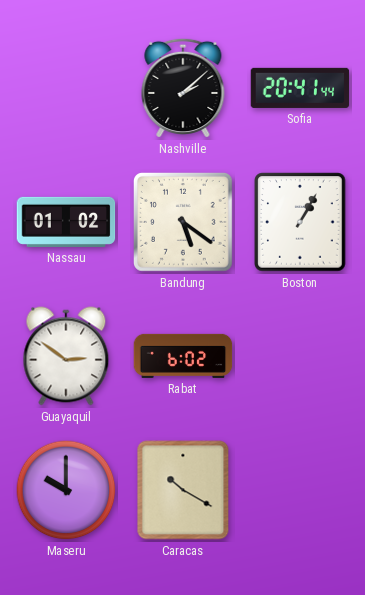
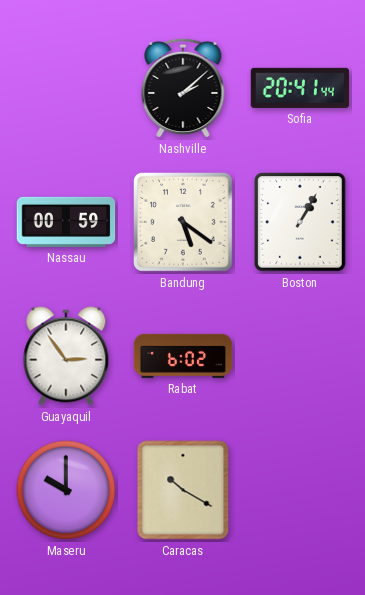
Nassau: 01:02 -> 00:59 (66, 222)
Guayaquil: 2:51 -> 2:54 (66, 356)
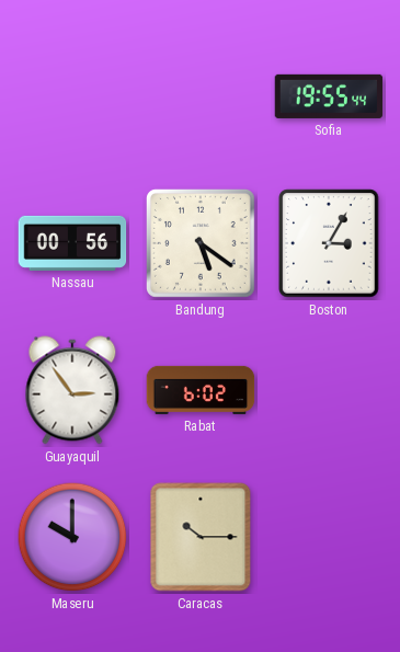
Nashville: 2:08 -> none (183, 88)
Sofia: 20:41 -> 19:55 (329, 96)
Nassau: 00:59 -> 00:56 (72, 243)
Boston: 1:05 -> 3:05 (329, 243)
Caracas: 10:20 -> 10:15 (201, 537)
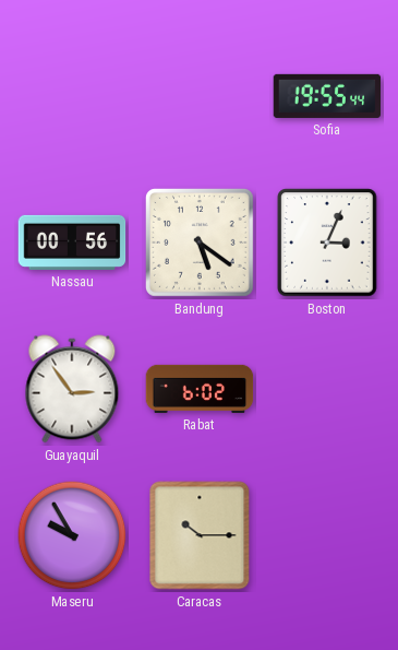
Boston: 3:05 -> 3:04 (327, 243)
Maseru: 10:00 -> 9:55 (72, 535)
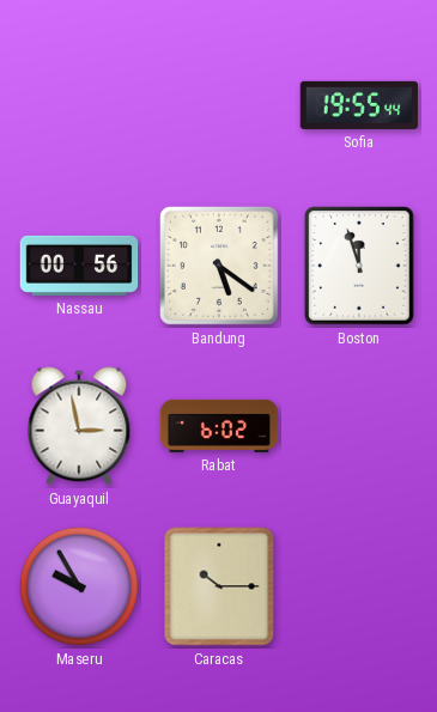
Boston: 3:04 -> 11:57 (359, 266)
Guayaquil: 2:54 -> 2:58 (79, 426)
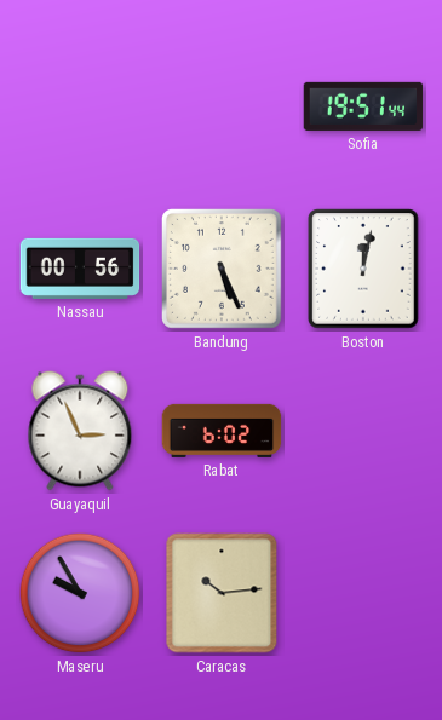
Sofia: 19:55 -> 19:51 (363, 106)
Bandung: 5:21 -> 5:26 (222, 269)
Boston: 11:57 -> 12:02 (363, 269)
Guayaquil: 2:58 -> 2:56 (80, 431)
Caracas: 10:15 -> 10:14 (222, 593)
